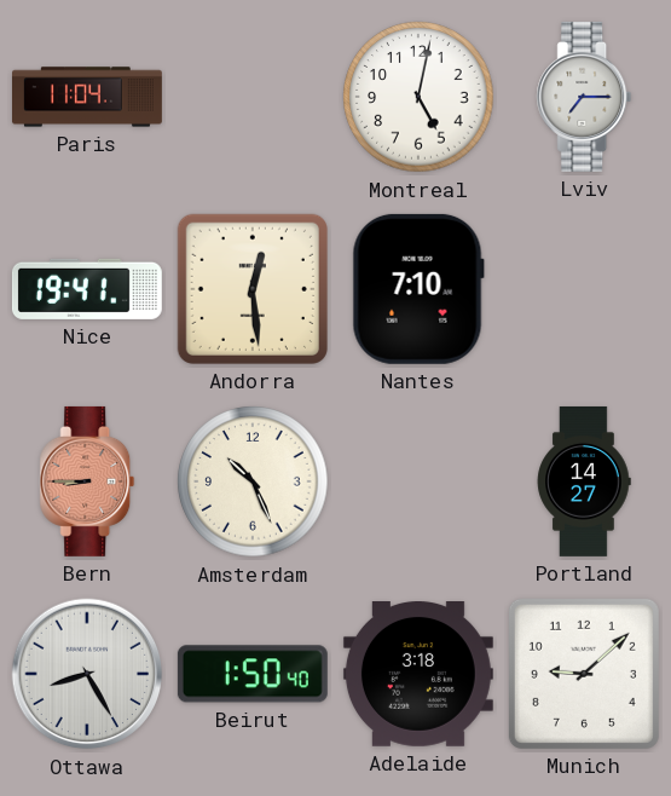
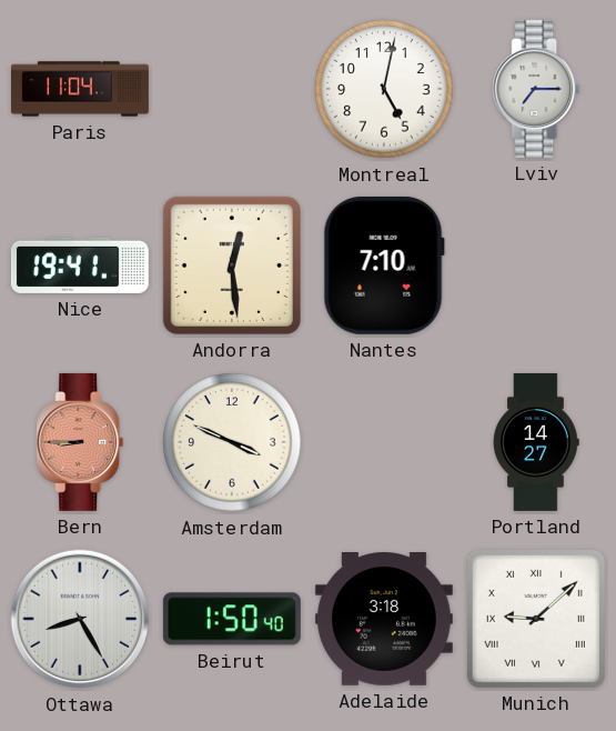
Amsterdam: 10:26 -> 3:49 (232, 442)
Munich numerals: Arabic -> Roman (536, 619)
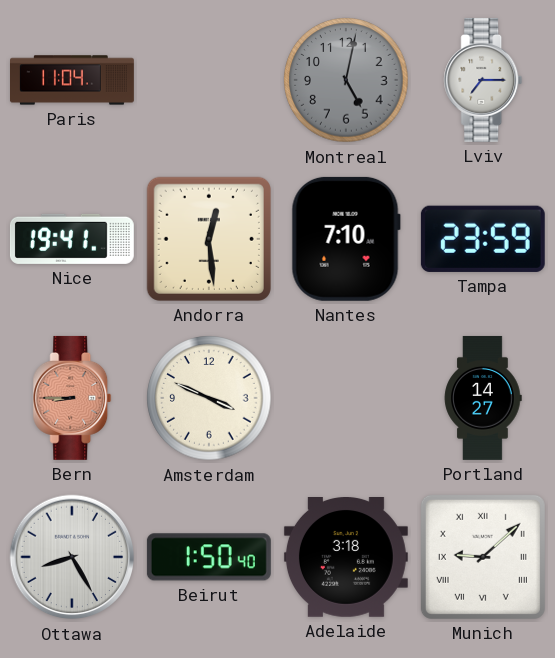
Montreal dial: white -> grey (346, 80)
Tampa: none -> 23:59 (483, 239)
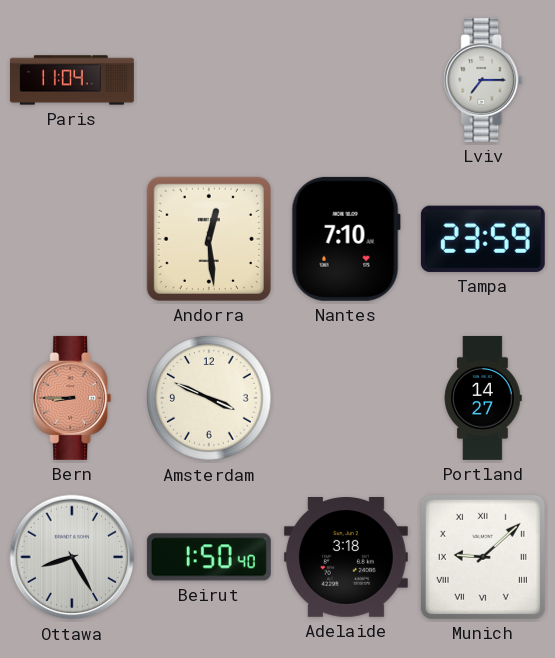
Montreal: 5:02 -> none (346, 80)
Nice: 19:41 -> none (72, 239)
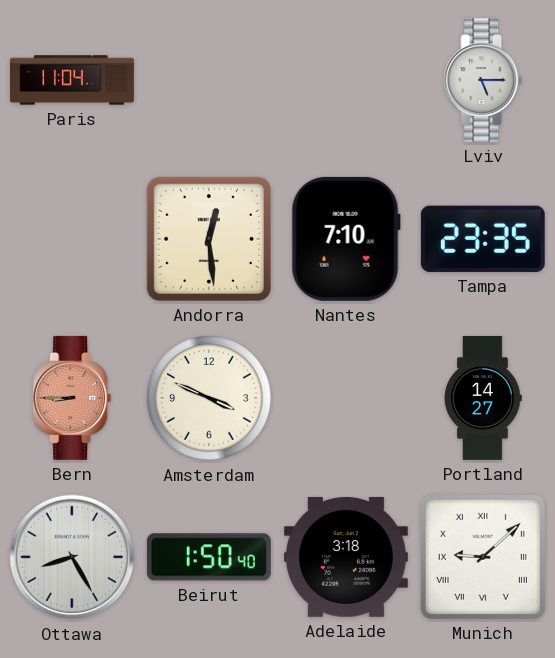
Lviv: 7:15 -> 5:15 (483, 80)
Tampa: 23:59 -> 23:35 (483, 239)
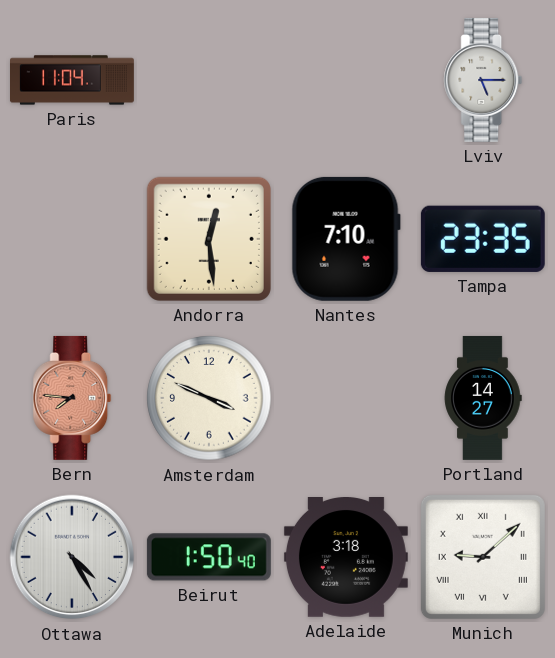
Bern: 8:45 -> 7:46 (72, 398)
Ottawa: 8:25 -> 4:25 (72, 557)
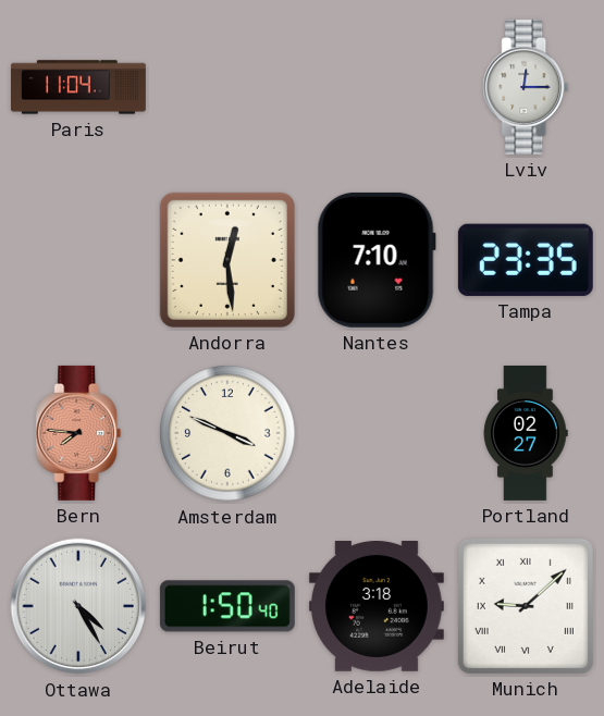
Lviv: 5:15 -> 12:15 (526, 87)
Portland: 14:27 -> 02:27 (526, 433)
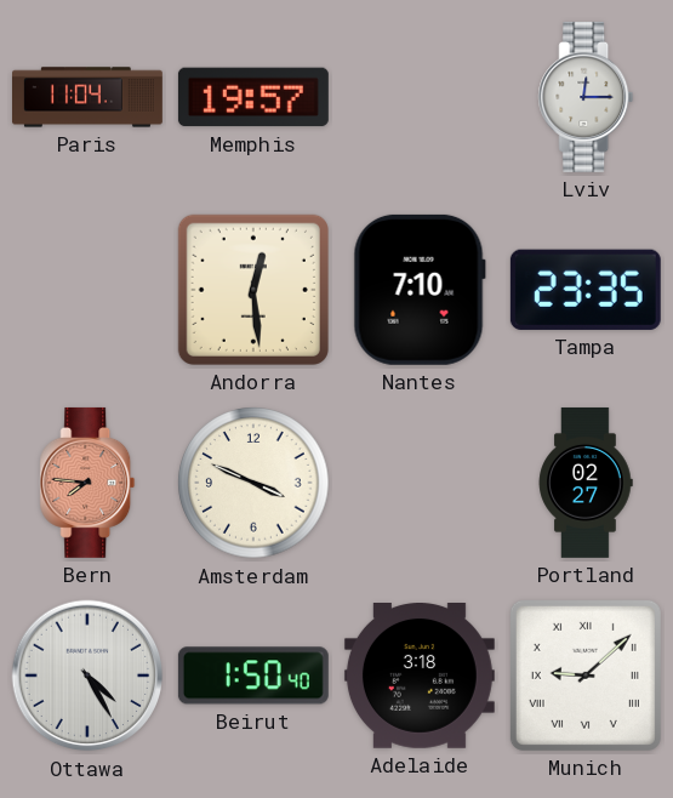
Memphis: none -> 19:57 (253, 97)
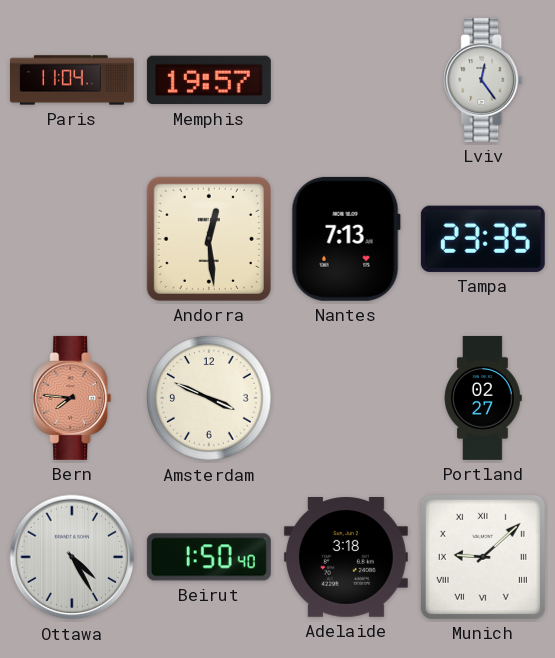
Lviv: 12:15 -> 12:24 (483, 80)
Nantes: 7:10 -> 7:13 (346, 239)
